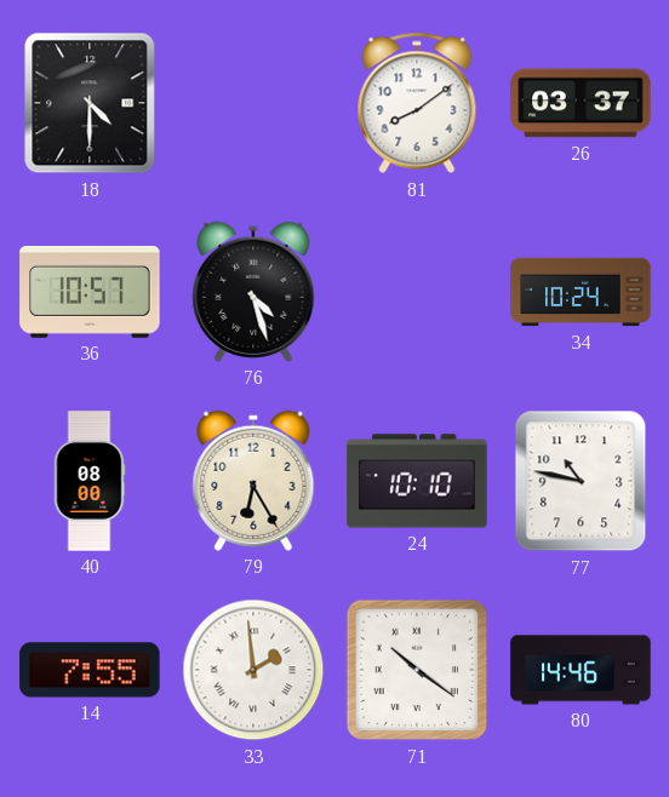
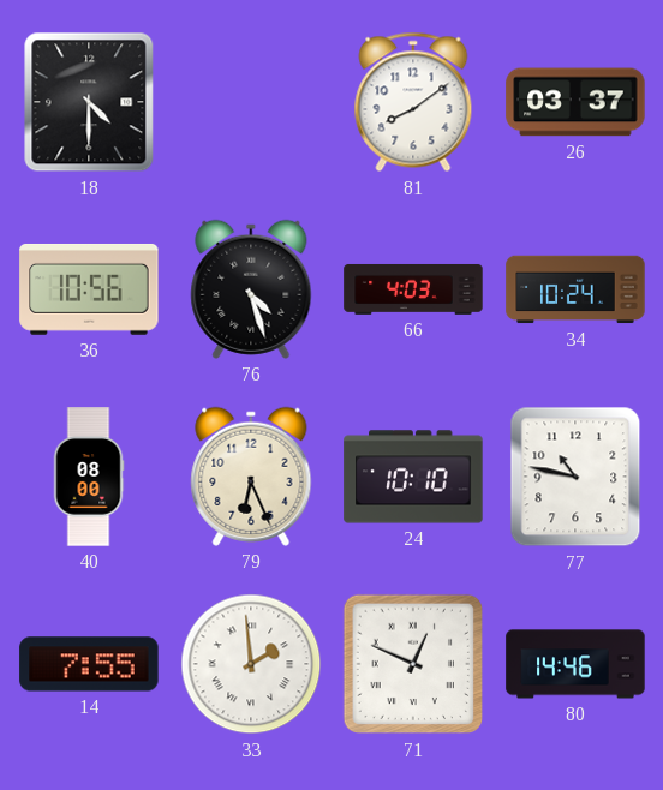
36: 10:57 -> 10:56 (89, 289)
66: none -> 4:03 (413, 289)
79: 6:25 -> 6:26 (251, 477)
71: 10:21 -> 12:49 (413, 664)
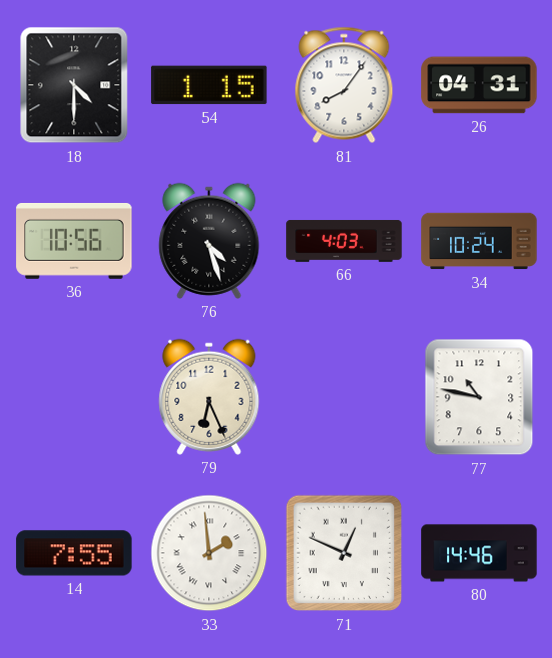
54: none -> 1:15 (209, 85)
81: 8:09 -> 8:06 (344, 85)
26: 03:37 -> 04:31 (479, 85)
40: 08:00 -> none (89, 477)
24: 10:10 -> none (413, 477)
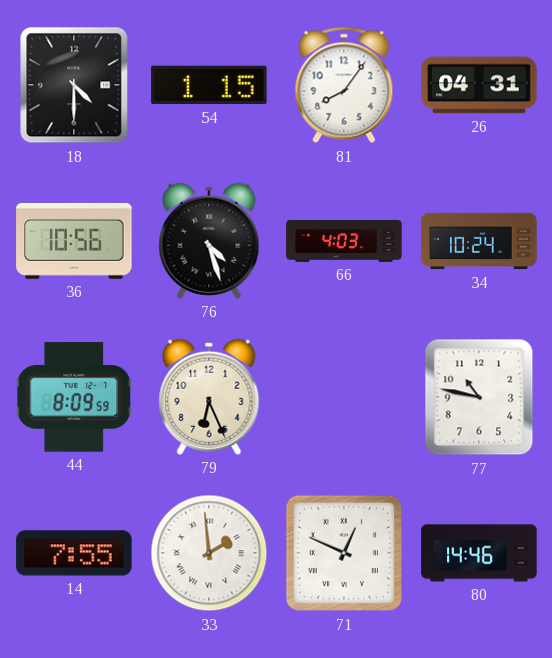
44: none -> 8:09 (74, 397)
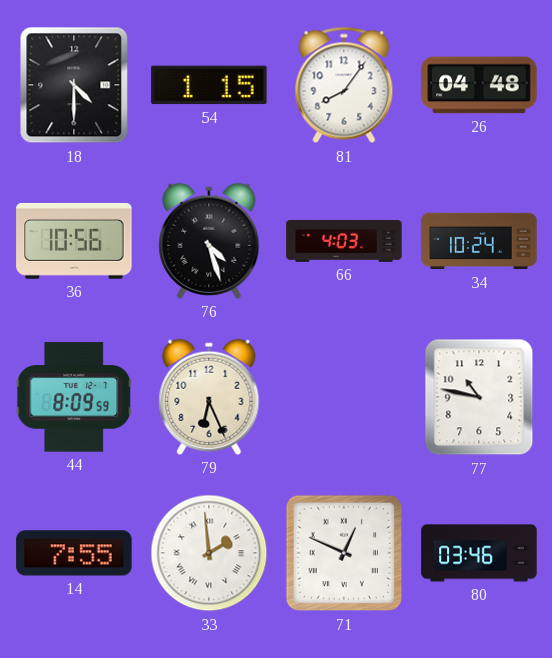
26: 04:31 -> 04:48 (479, 85)
80: 14:46 -> 03:46 (479, 553)
